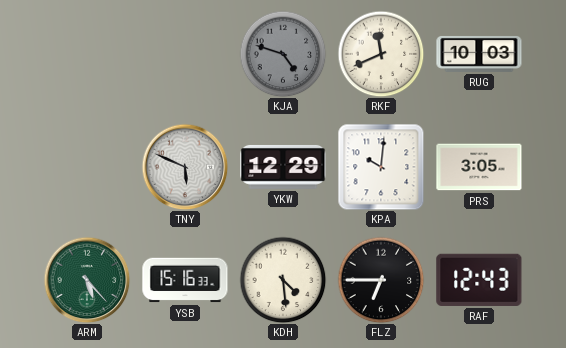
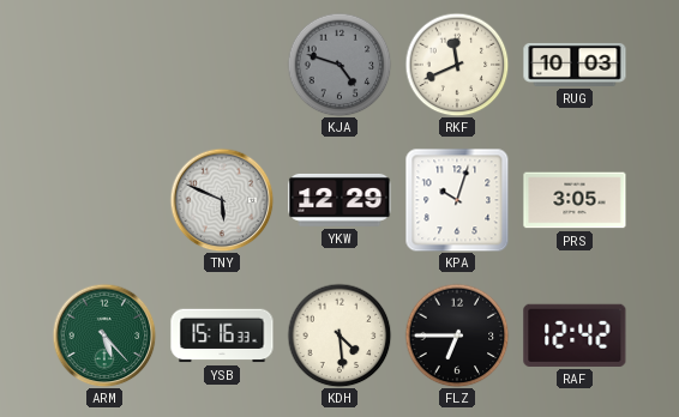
KPA: 10:01 -> 10:03 (457, 200)
RAF: 12:43 -> 12:42 (575, 336)
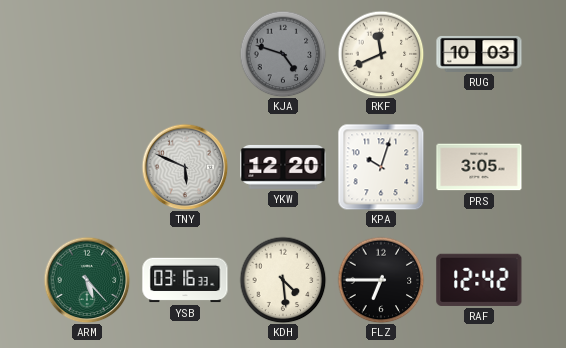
YKW: 12:29 -> 12:20 (283, 167)
YSB: 15:16 -> 03:16 (185, 280)
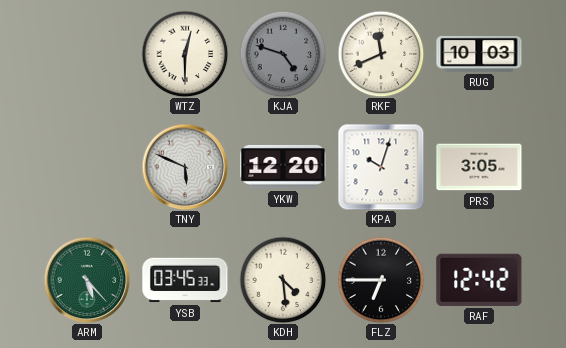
WTZ: none -> 12:30 (185, 54)
YSB: 03:16 -> 03:45 (185, 280)
